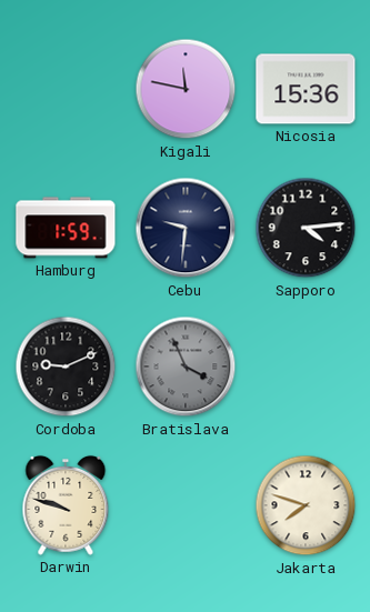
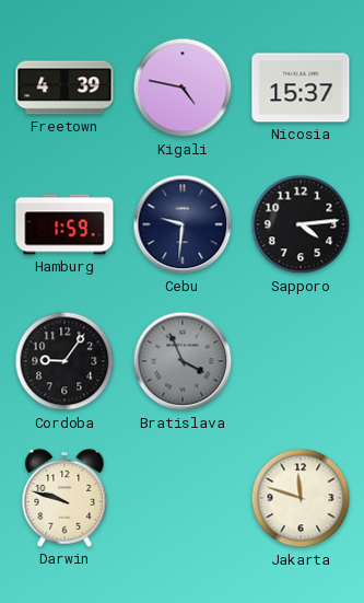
Freetown: none -> 4:39 (64, 88)
Kigali: 11:47 -> 4:47 (183, 88)
Nicosia: 15:36 -> 15:37 (301, 88)
Cordoba: 9:11 -> 9:06 (64, 361)
Jakarta: 7:48 -> 11:48 (301, 498)
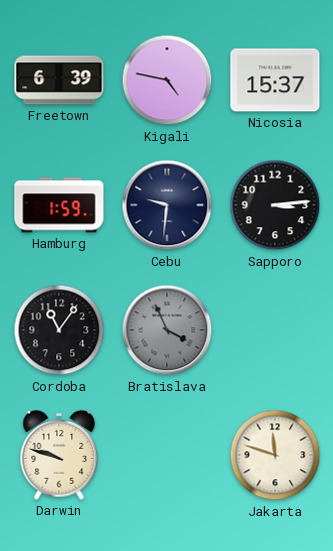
Freetown: 4:39 -> 6:39 (59, 80)
Sapporo: 4:14 -> 3:14 (275, 205)
Cordoba: 9:06 -> 11:06 (59, 330)
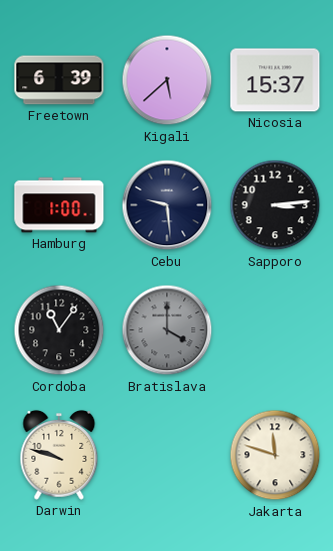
Kigali: 4:47 -> 5:38 (167, 80)
Hamburg: 1:59 -> 1:00 (59, 205)
Cebu: 9:31 -> 9:29 (167, 205)
Bratislava: 3:56 -> 4:00 (167, 330)
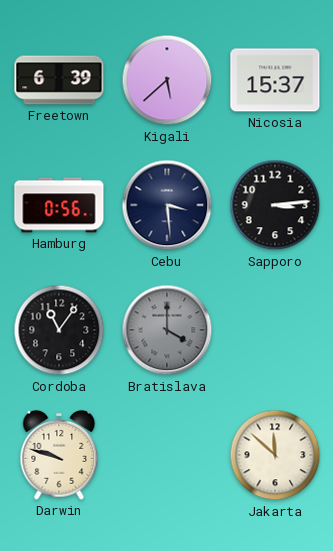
Hamburg: 1:00 -> 0:56 (59, 205)
Cebu: 9:29 -> 3:29 (167, 205)
Jakarta: 11:48 -> 11:52 (275, 455)
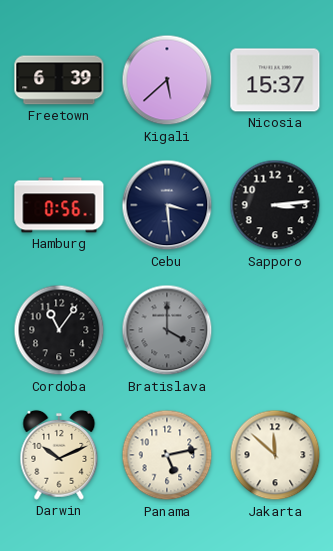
Darwin: 9:48 -> 10:11 (59, 455)
Panama: none -> 5:13 (167, 455)
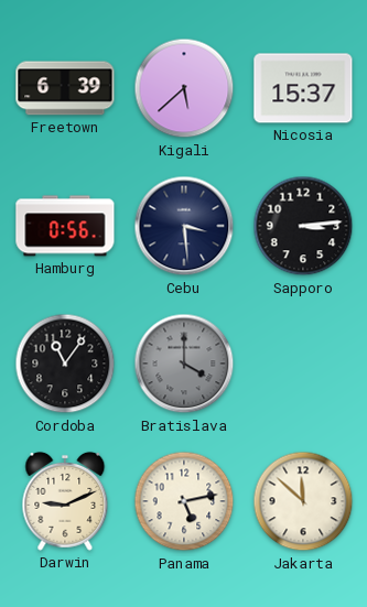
Darwin: 10:11 -> 9:11 (65, 501)
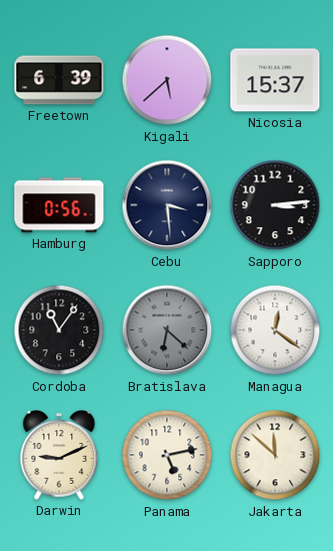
Bratislava: 4:00 -> 6:22 (167, 330)
Managua: none -> 12:21 (275, 330)
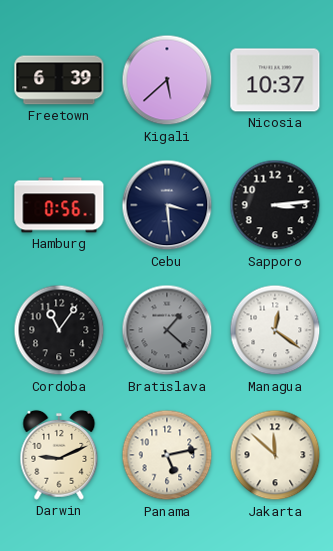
Nicosia: 15:37 -> 10:37 (275, 80)
Bratislava: 6:22 -> 1:22 (167, 330)
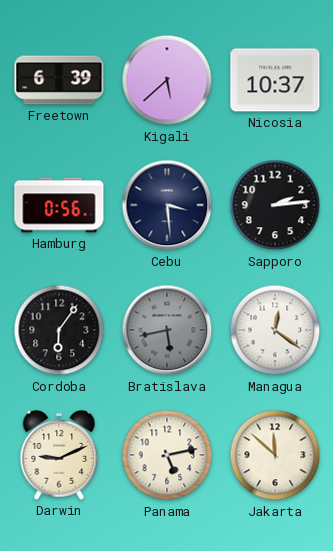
Sapporo: 3:14 -> 2:14 (275, 205)
Cordoba: 11:06 -> 6:06 (59, 330)
Bratislava: 1:22 -> 5:43 (167, 330)
